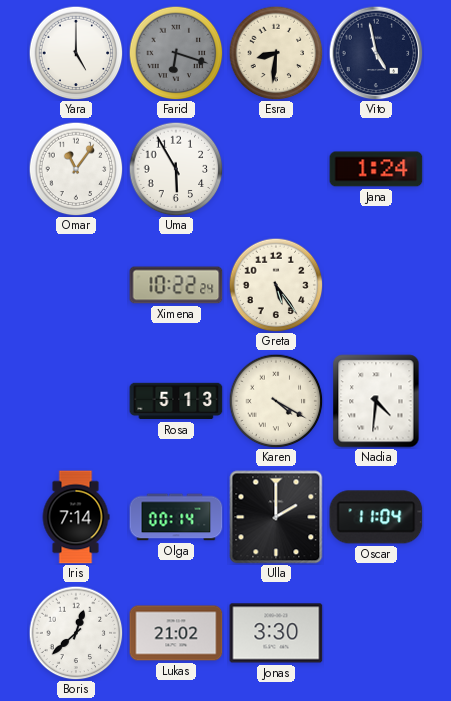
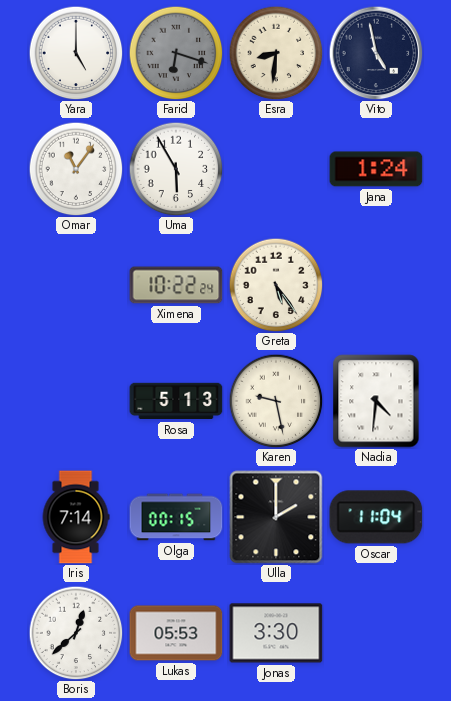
Karen: 4:20 -> 9:28 (276, 401)
Olga: 00:14 -> 00:15 (176, 517)
Lukas: 21:02 -> 05:53 (176, 633)
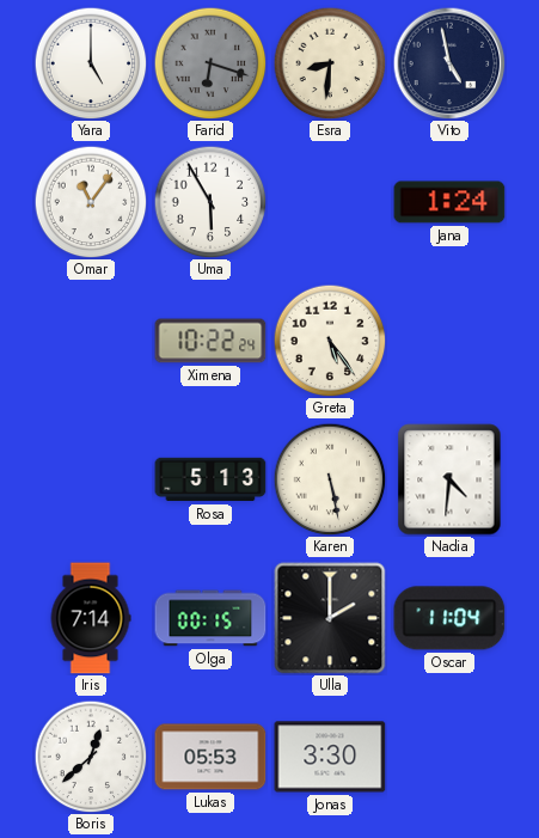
Karen: 9:28 -> 5:28 (330, 479)
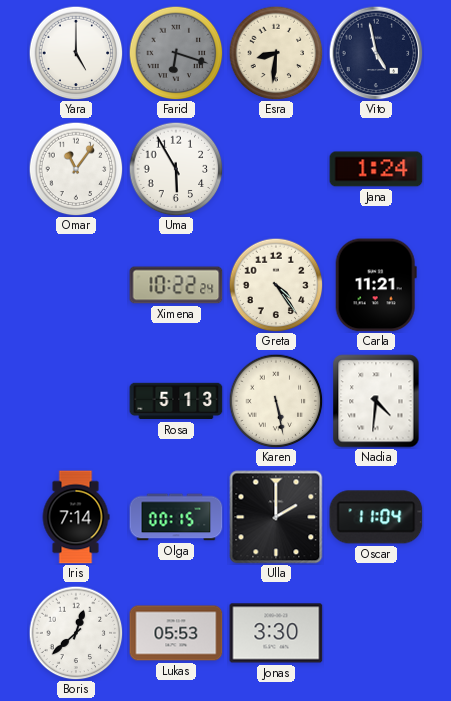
Greta: 5:24 -> 4:24 (276, 285)
Carla: none -> 11:21 (376, 285)
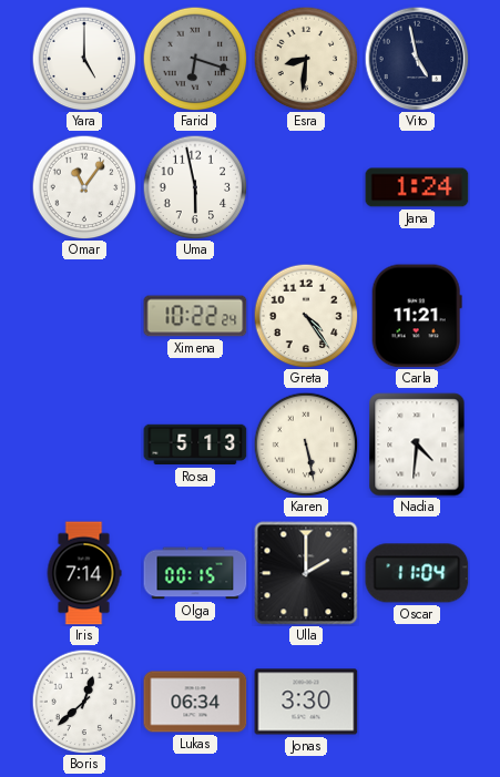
Uma: 5:55 -> 5:58 (195, 187)
Lukas: 05:53 -> 06:34 (195, 702)
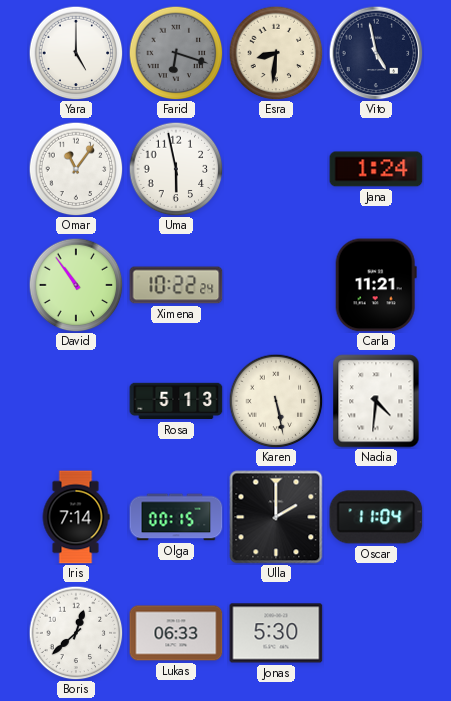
David: none -> 10:54 (76, 285)
Greta: 4:24 -> none (306, 316)
Lukas: 06:34 -> 06:33 (176, 633)
Jonas: 3:30 -> 5:30 (276, 633)
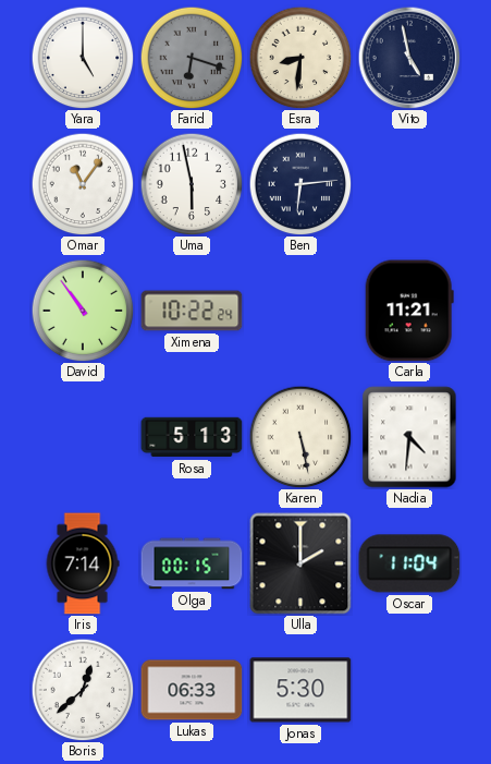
Ben: none -> 6:14 (300, 184)
Jana: 1:24 -> none (376, 169)
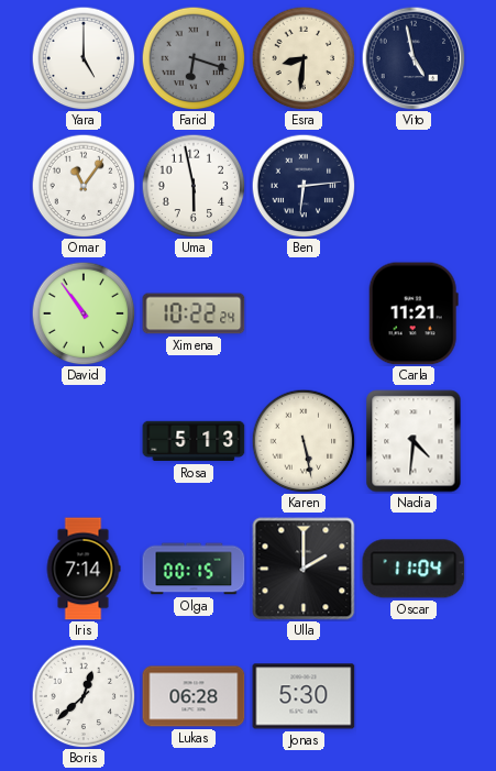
Lukas: 06:33 -> 06:28 (194, 696)
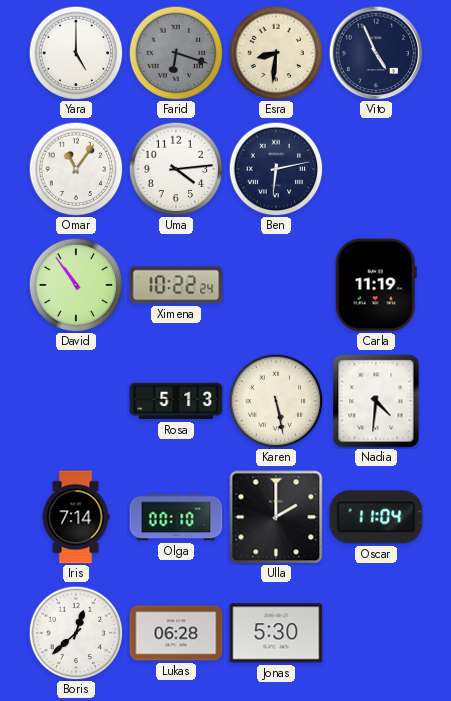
Vito: 4:58 -> 4:56 (376, 53)
Uma: 5:58 -> 4:14 (176, 169)
Ben: 6:14 -> 6:13 (276, 169)
Carla: 11:21 -> 11:19 (376, 285)
Olga: 00:15 -> 00:10 (176, 517)
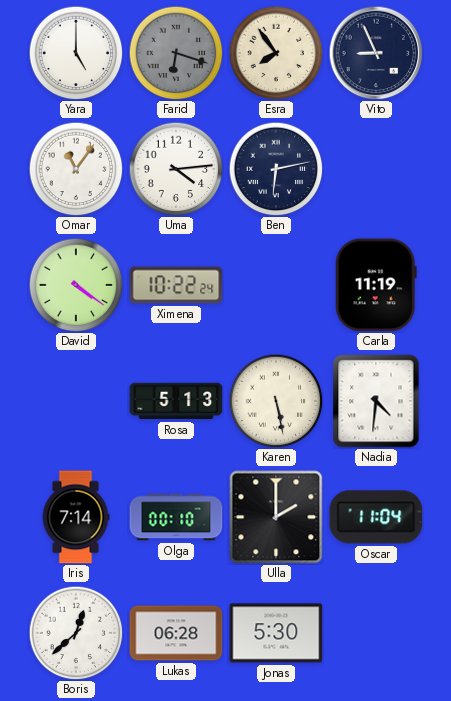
Esra: 8:31 -> 7:54 (276, 53)
Vito: 4:56 -> 8:56 (376, 53)
David: 10:54 -> 4:21 (76, 285)
